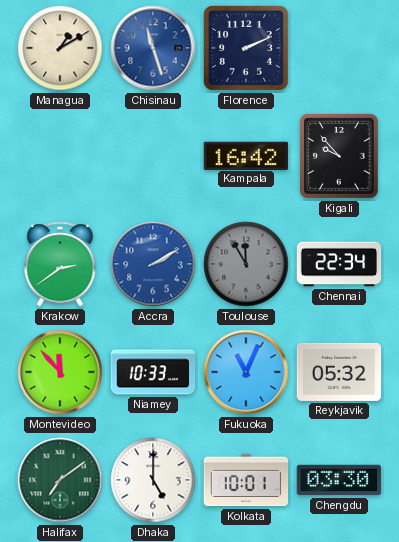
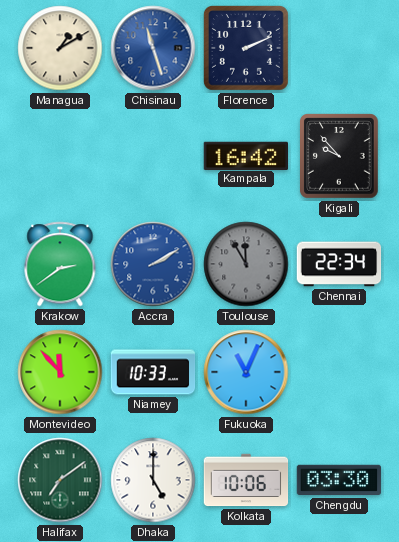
Reykjavik: 05:32 -> none (339, 372)
Kolkata: 10:01 -> 10:06 (246, 480)
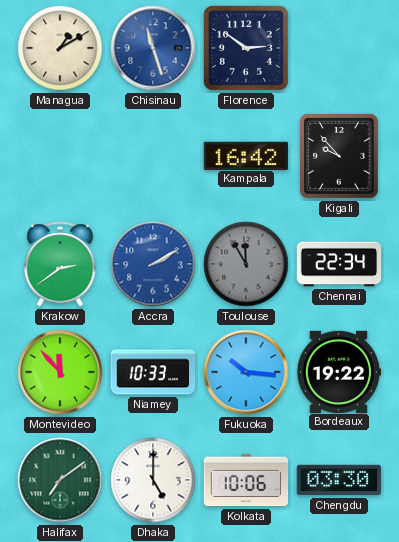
Florence: 2:11 -> 2:51 (247, 49)
Fukuoka: 11:04 -> 10:16 (246, 372)
Bordeaux: none -> 19:22 (339, 371)
